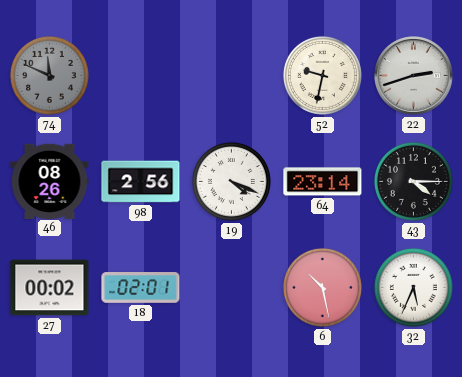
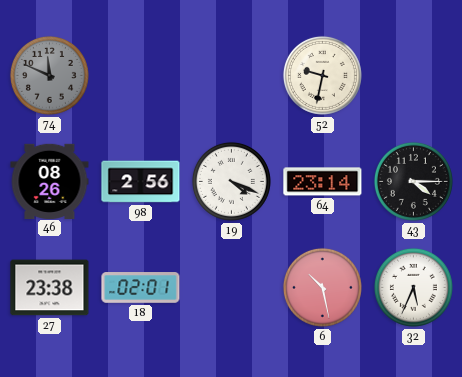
22: 2:42 -> none (414, 76)
27: 00:02 -> 23:38 (50, 288)
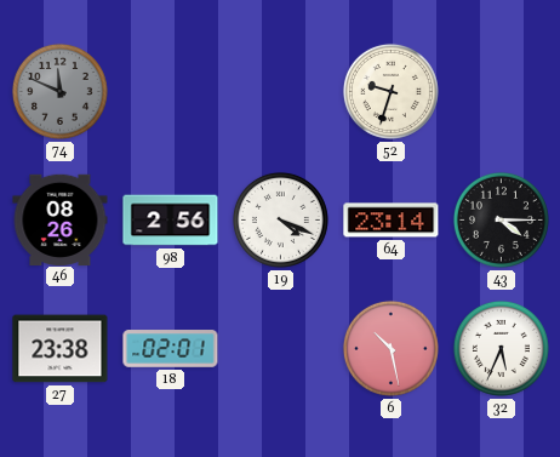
52: 9:32 -> 9:33 (390, 91)
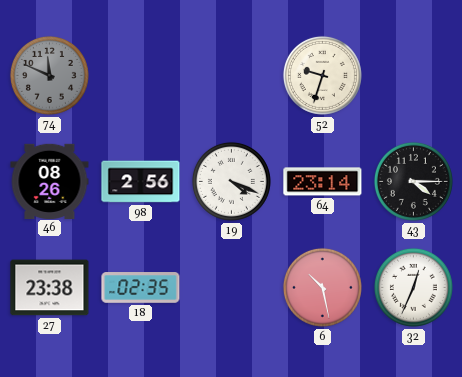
18: 02:01 -> 02:35 (141, 288)
32: 5:34 -> 12:34 (413, 287)
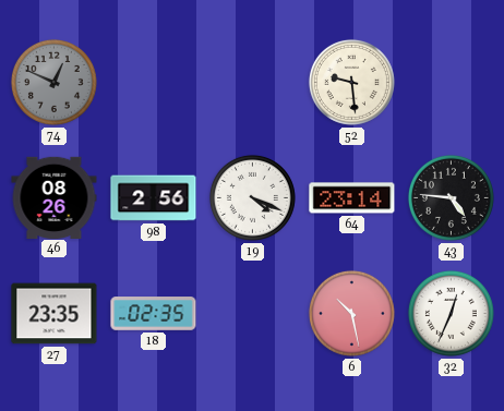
74: 11:49 -> 12:49 (53, 82)
52: 9:33 -> 9:29 (351, 82)
43: 4:15 -> 4:46 (451, 197)
27: 23:38 -> 23:35 (55, 314)
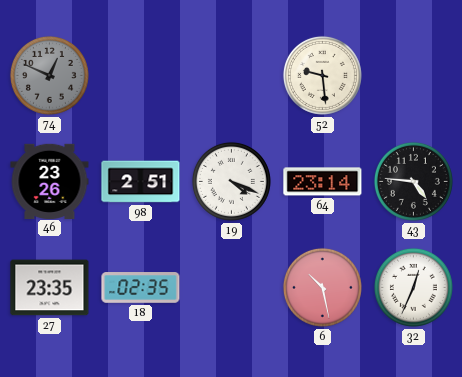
46: 08:26 -> 23:26 (50, 181)
98: 2:56 -> 2:51 (141, 182)
